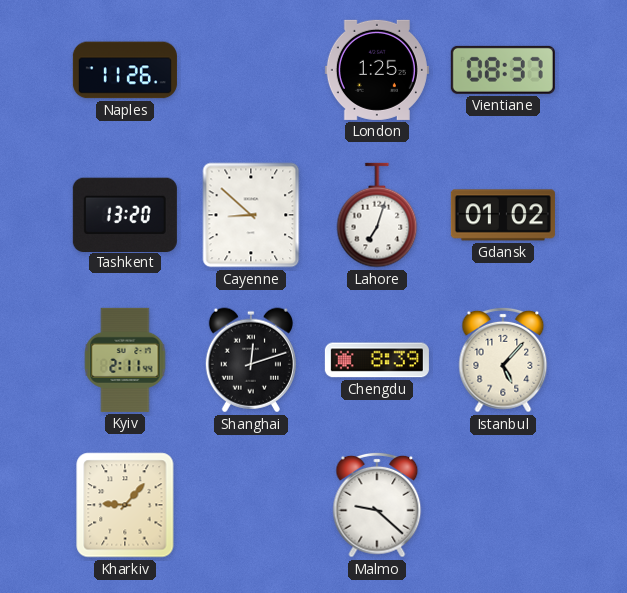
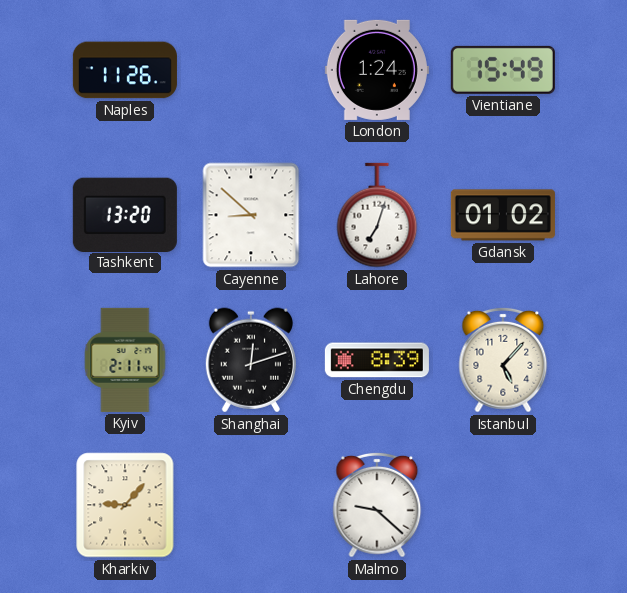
London: 1:25 -> 1:24 (377, 70)
Vientiane: 08:37 -> 15:49 (503, 70)
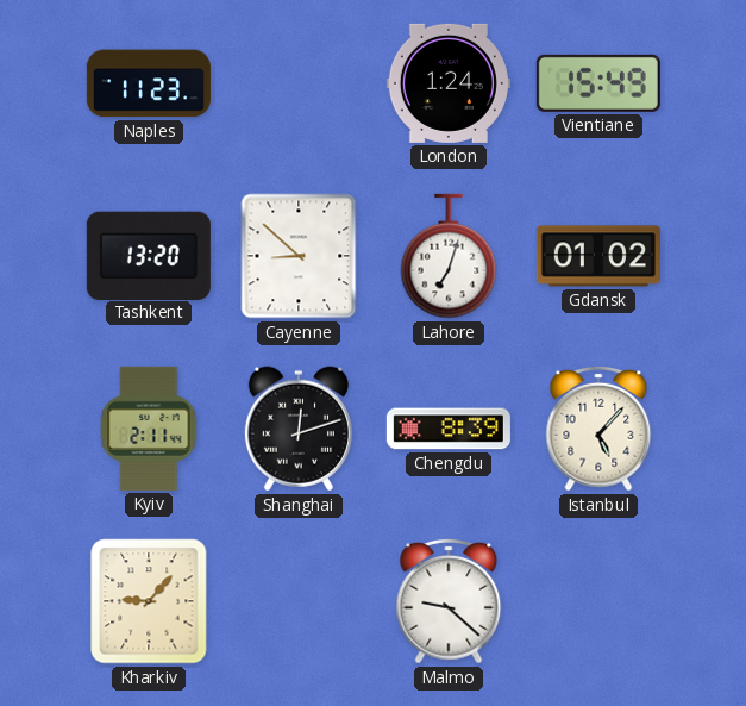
Naples: 11:26 -> 11:23 (149, 83)
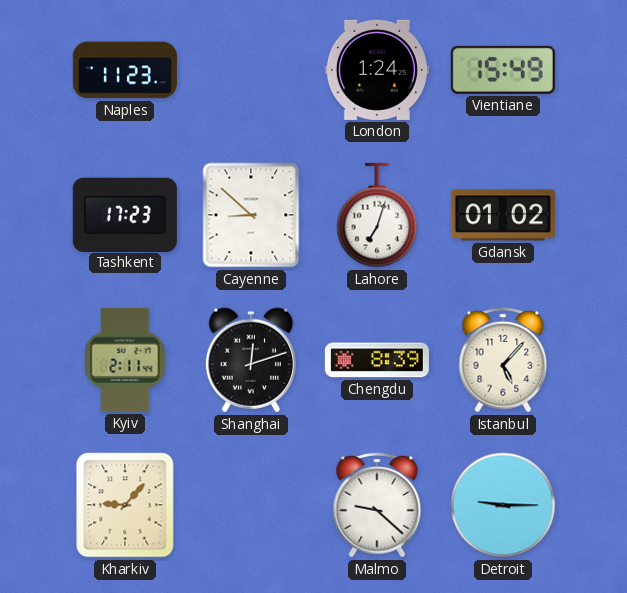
Tashkent: 13:20 -> 17:23 (125, 214)
Detroit: none -> 9:15 (503, 505)
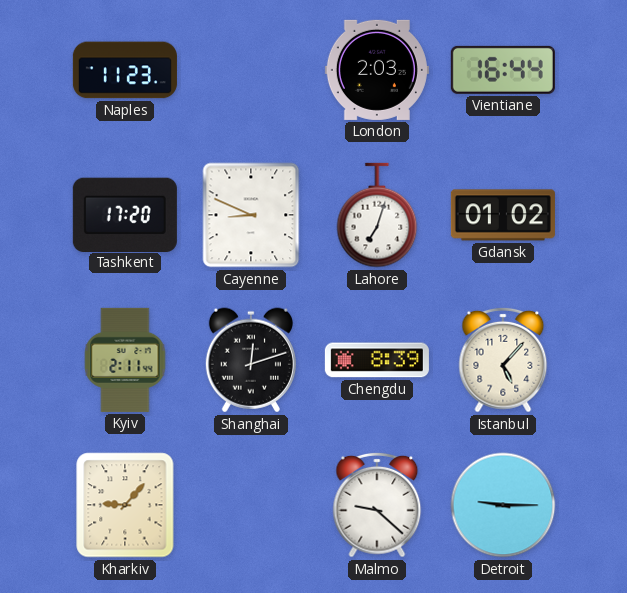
London: 1:24 -> 2:03 (377, 70)
Vientiane: 15:49 -> 16:44 (503, 70)
Tashkent: 17:23 -> 17:20 (125, 214)
Cayenne: 8:52 -> 8:49 (251, 215)
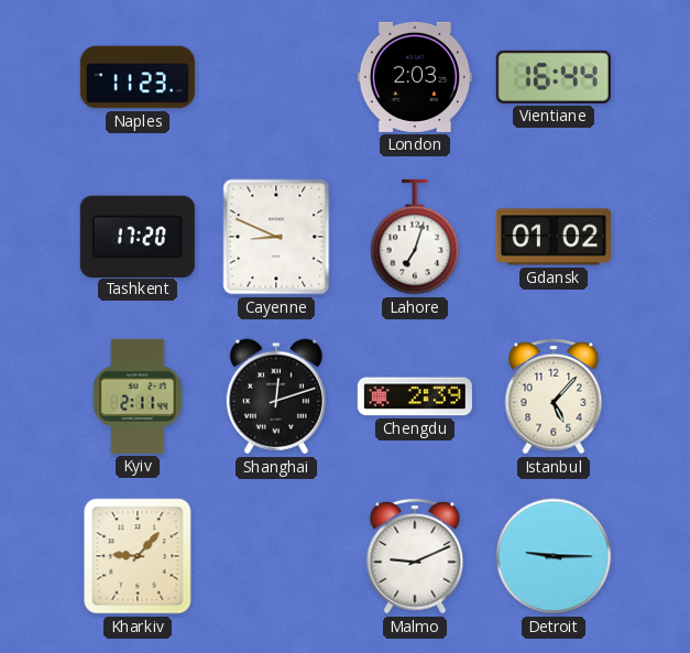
Chengdu: 8:39 -> 2:39 (415, 396)
Malmo: 9:22 -> 9:11 (415, 556)
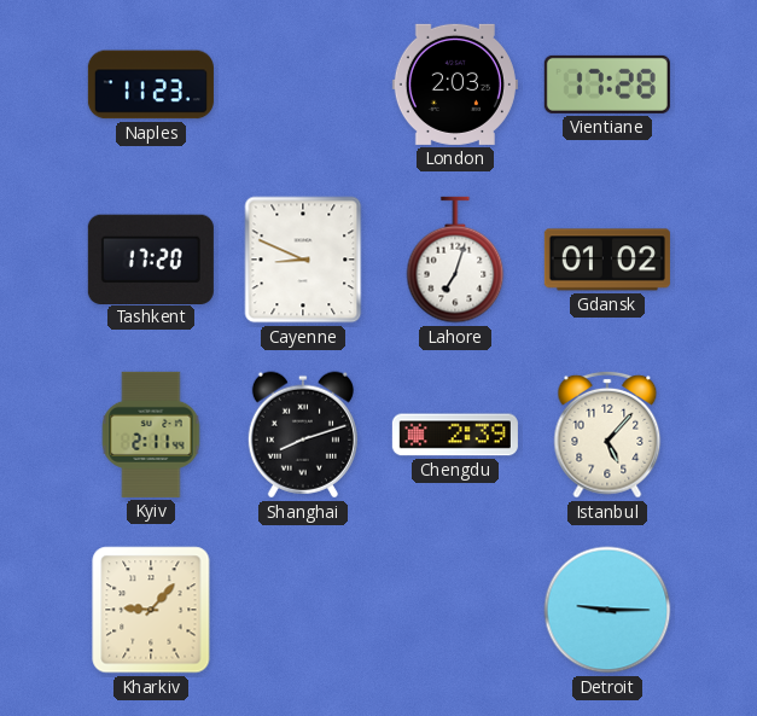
Vientiane: 16:44 -> 17:28 (607, 85)
Shanghai: 12:12 -> 8:12 (303, 435)
Malmo: 9:11 -> none (415, 556)
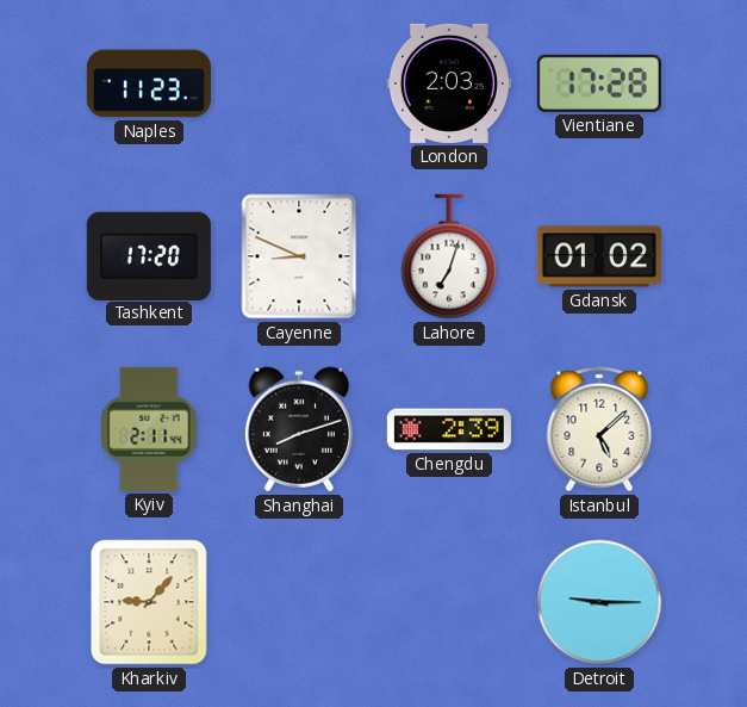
Istanbul: 5:07 -> 5:08 (599, 429)
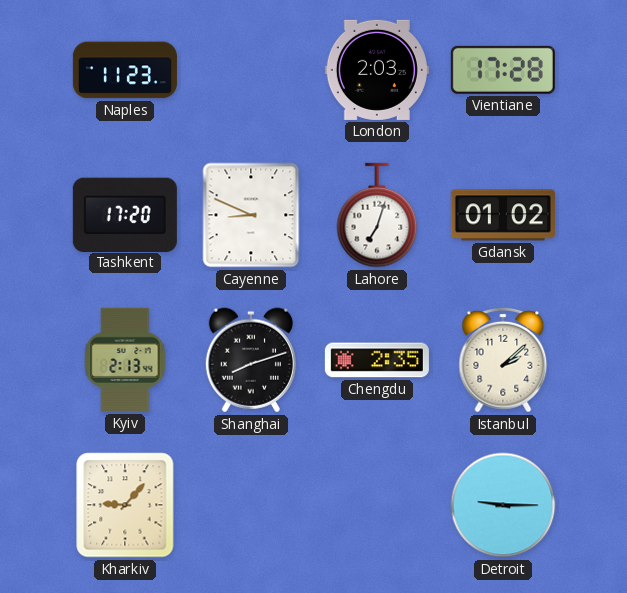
Kyiv: 2:11 -> 2:13 (125, 360)
Chengdu: 2:39 -> 2:35 (377, 360)
Istanbul: 5:08 -> 2:08 (503, 360)
